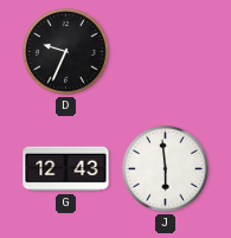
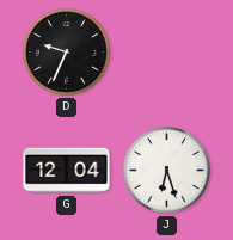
G: 12:43 -> 12:04 (67, 171)
J: 5:59 -> 6:27 (167, 171)
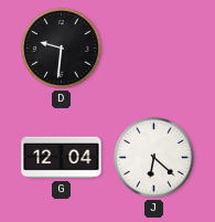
D: 9:34 -> 9:31 (62, 49)
J: 6:27 -> 6:22 (154, 158)
